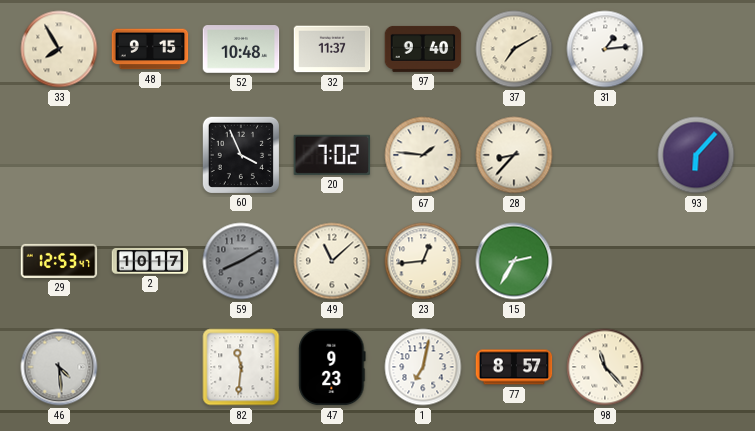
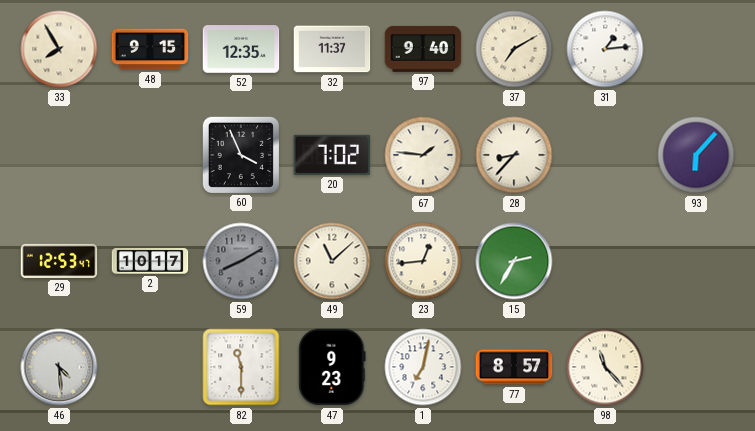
52: 10:48 -> 12:35 (241, 49)
82: 11:31 -> 11:30 (241, 367)
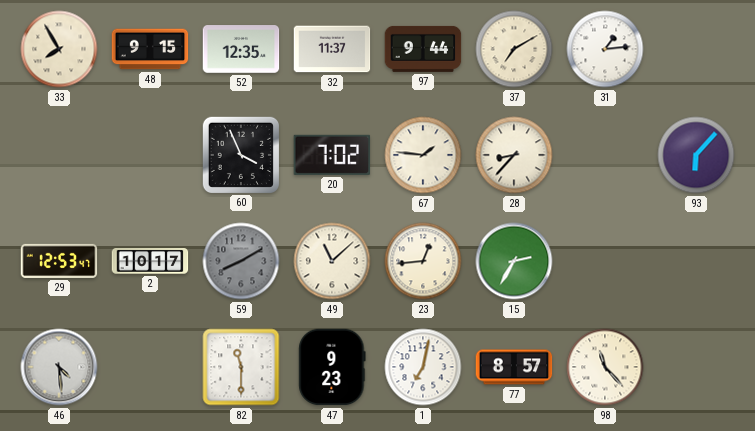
97: 9:40 -> 9:44 (423, 49)
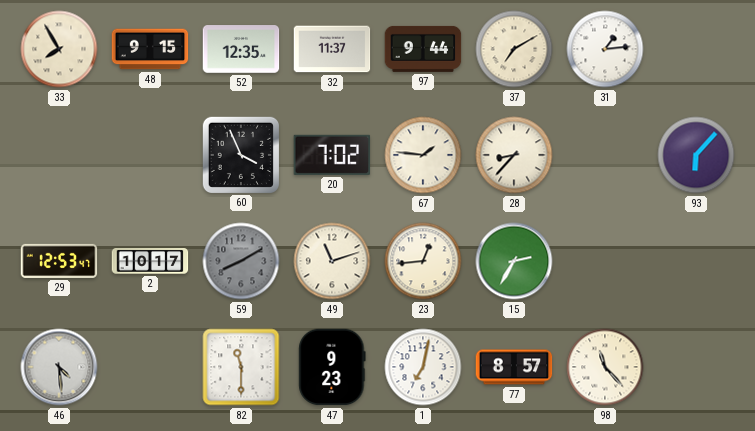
49: 11:08 -> 11:12 (332, 261)
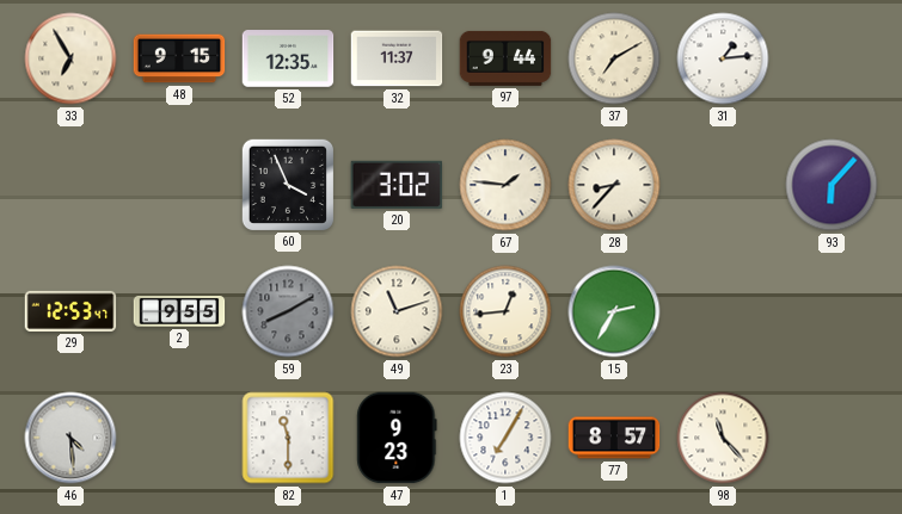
33: 7:55 -> 6:55 (70, 58)
20: 7:02 -> 3:02 (397, 185)
2: 10:17 -> 9:55 (179, 312)
1: 7:02 -> 7:05 (505, 438)
